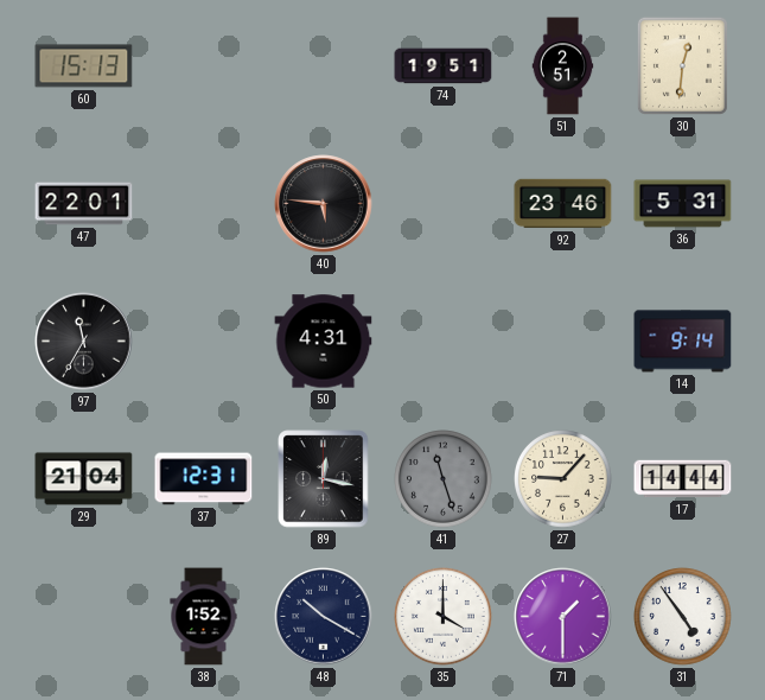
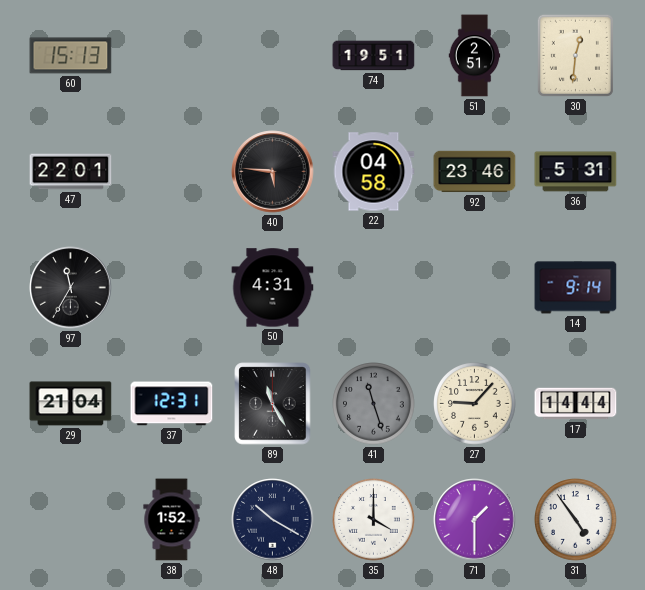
22: none -> 04:58 (374, 172)
89: 12:17 -> 11:25 (273, 404)
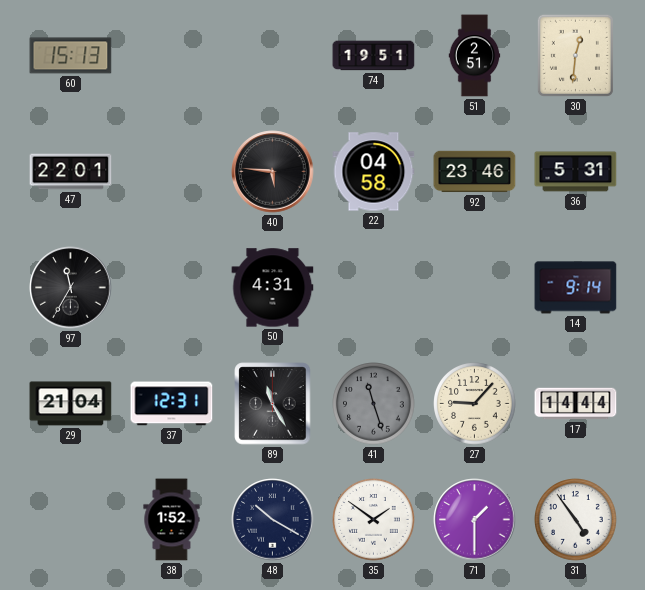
35: 4:00 -> 1:51 (374, 520)
